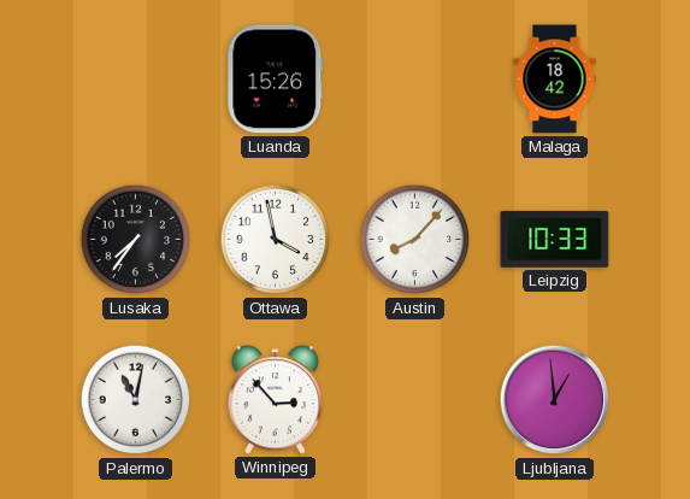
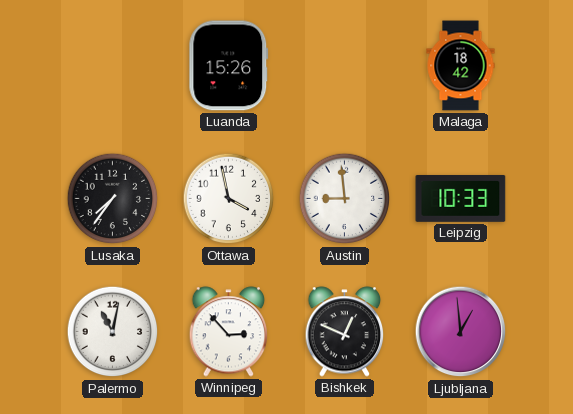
Austin: 8:07 -> 8:59 (345, 199)
Bishkek: none -> 12:49 (345, 332)
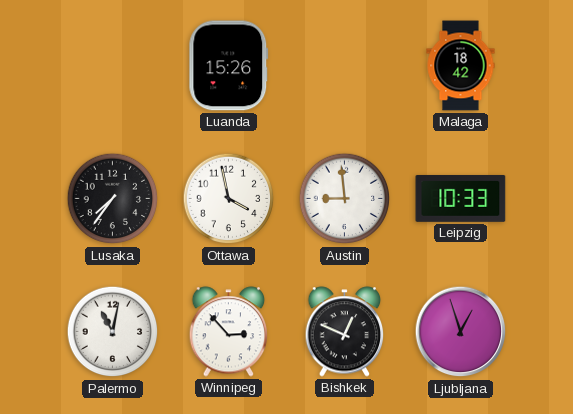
Ljubljana: 12:59 -> 12:57 (461, 332)
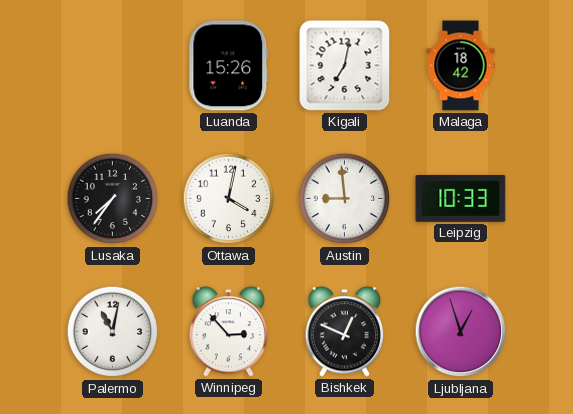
Kigali: none -> 7:02 (345, 66)
Ottawa: 3:58 -> 4:02 (229, 199)
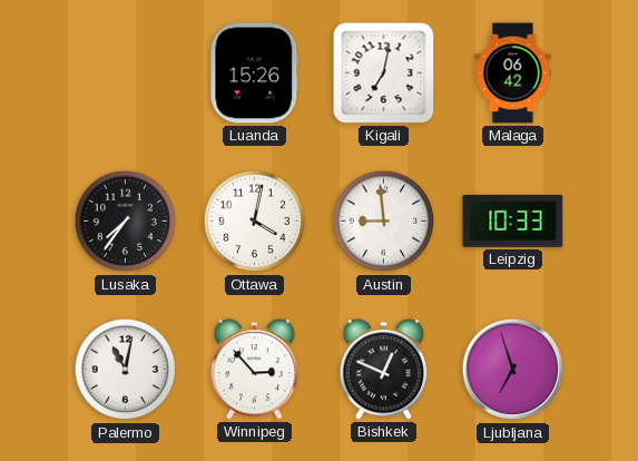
Malaga: 18:42 -> 06:42 (513, 73)
Ljubljana: 12:57 -> 6:57 (513, 370)
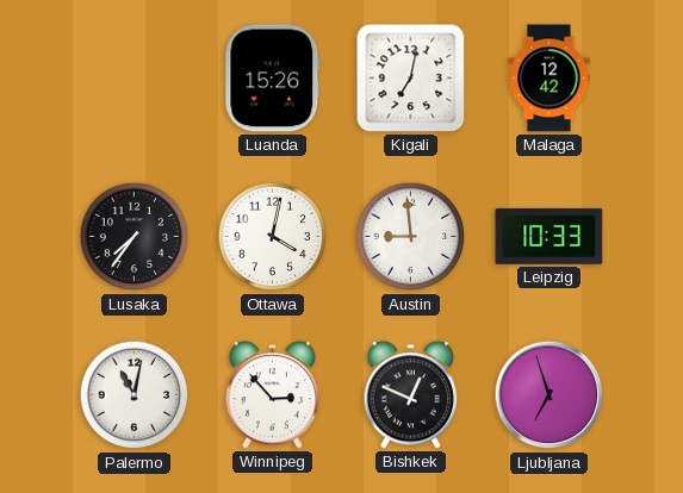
Malaga: 06:42 -> 12:42 (549, 79)
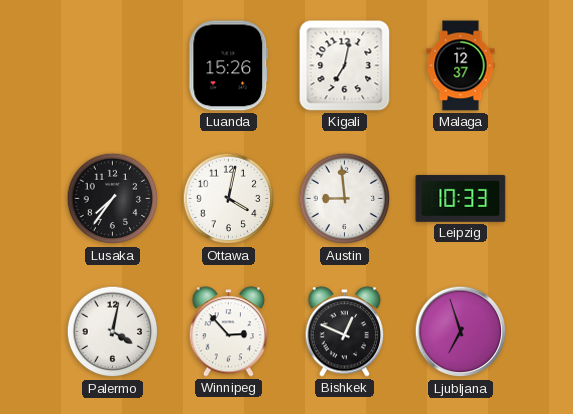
Malaga: 12:42 -> 12:37 (461, 66)
Palermo: 11:02 -> 4:02 (113, 332)
